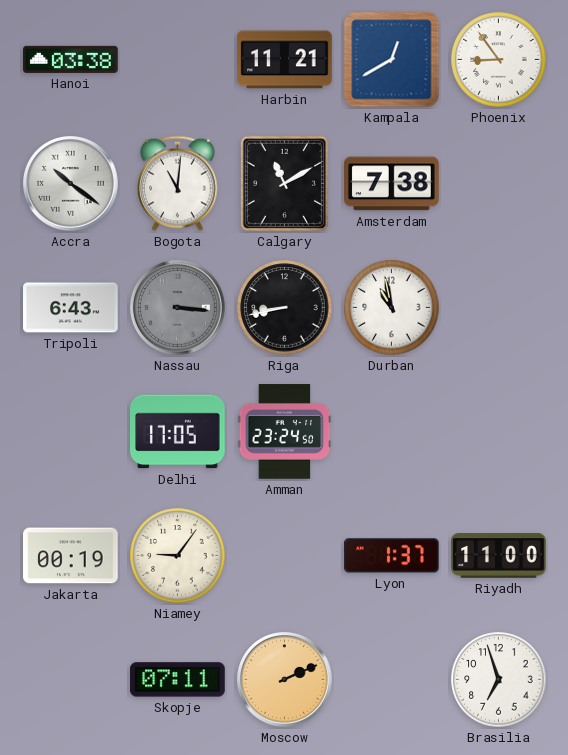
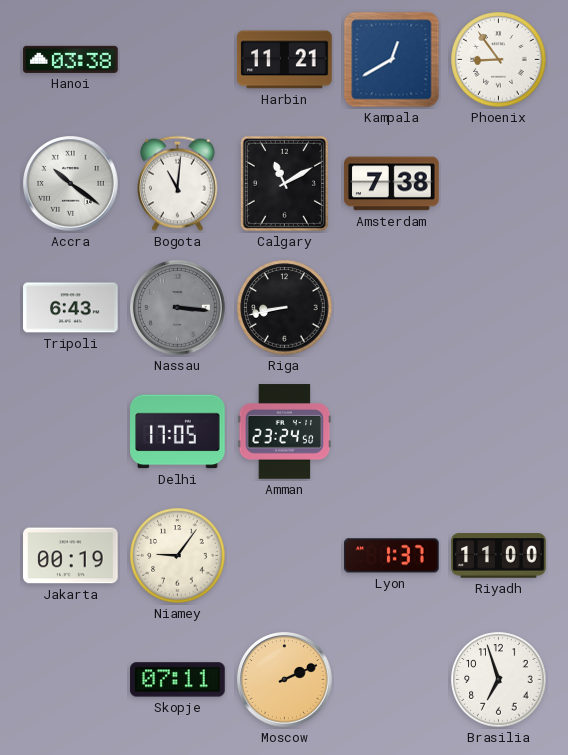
Durban: 10:58 -> none (392, 308)
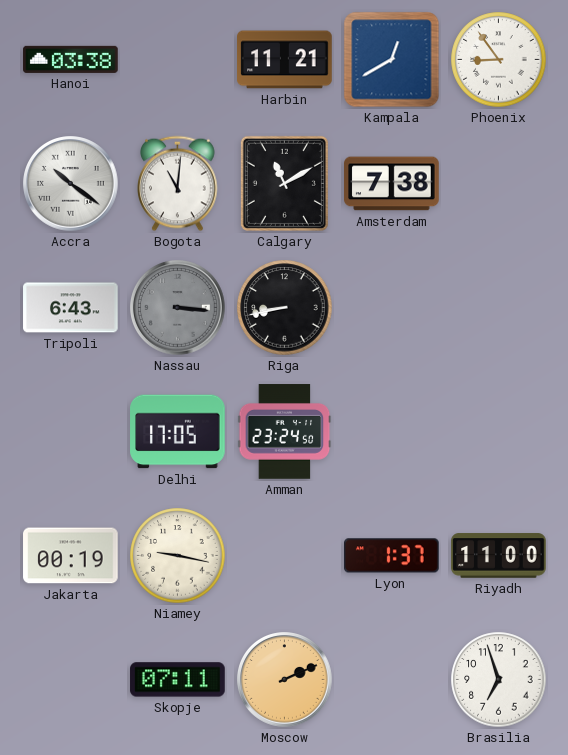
Niamey: 9:06 -> 9:17 (178, 556)
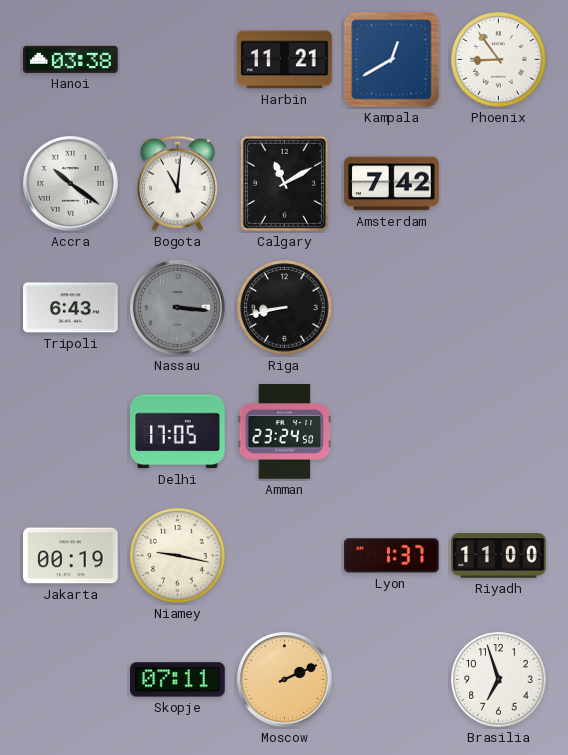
Amsterdam: 7:38 -> 7:42 (392, 184)
